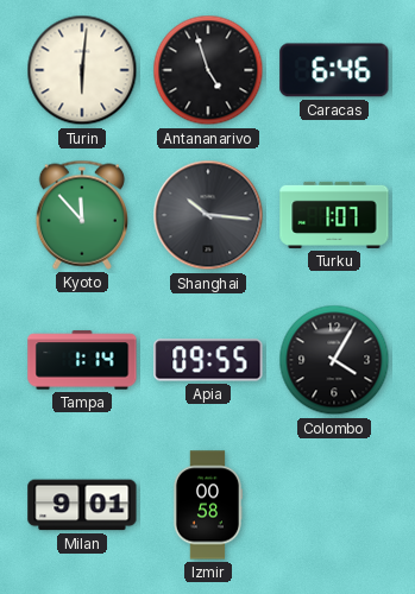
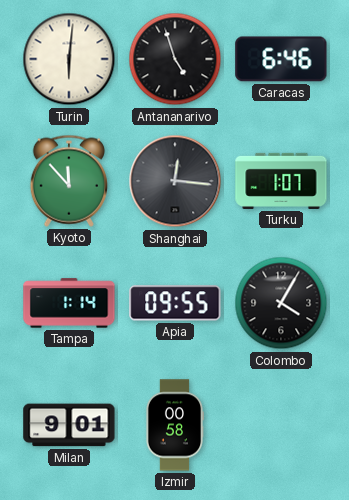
Shanghai: 10:16 -> 12:16 (175, 181)
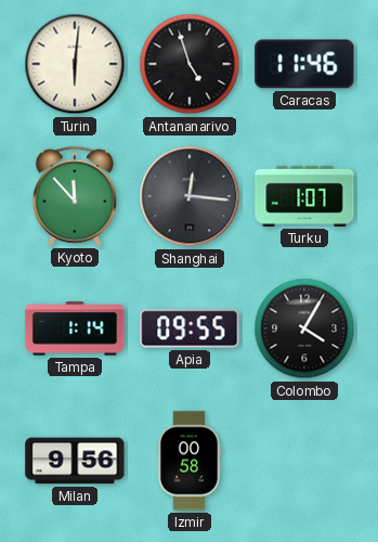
Caracas: 6:46 -> 11:46 (304, 64)
Milan: 9:01 -> 9:56 (75, 461)
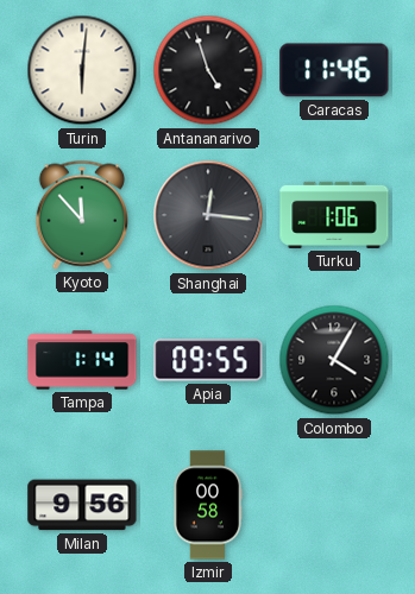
Turku: 1:07 -> 1:06 (334, 215)
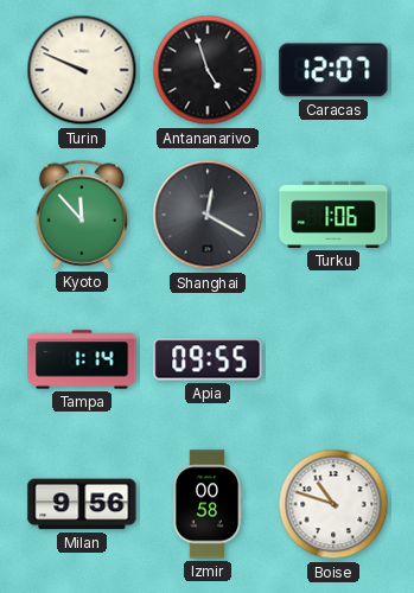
Turin: 6:01 -> 9:49 (82, 70)
Caracas: 11:46 -> 12:07 (333, 70)
Shanghai: 12:16 -> 12:20 (208, 215)
Colombo: 4:05 -> none (334, 360)
Boise: none -> 10:48 (333, 504)
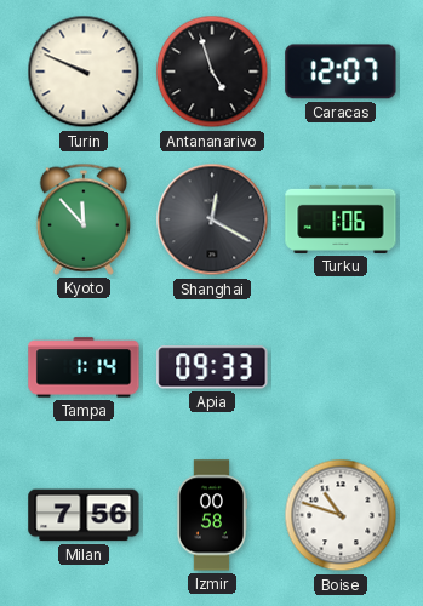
Apia: 09:55 -> 09:33 (212, 367)
Milan: 9:56 -> 7:56 (84, 515)
